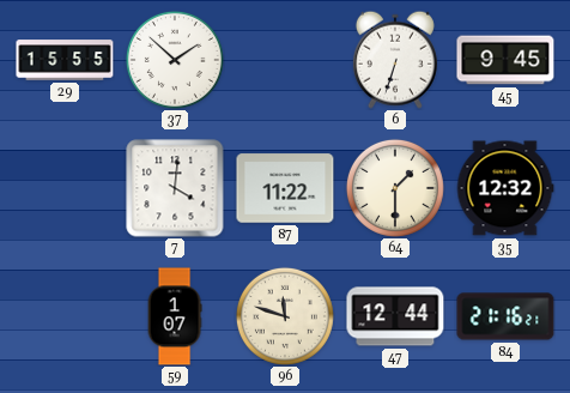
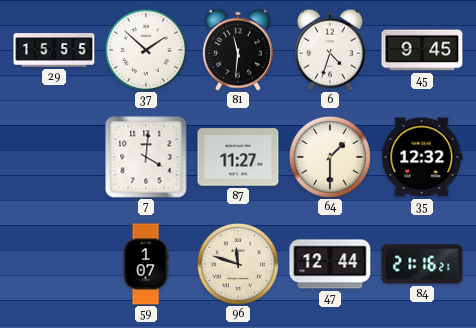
81: none -> 11:31 (238, 50)
6: 6:33 -> 4:33 (330, 50)
87: 11:22 -> 11:27 (238, 157)
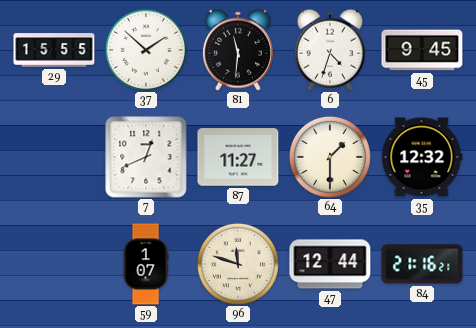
7: 4:01 -> 12:41 (146, 157)
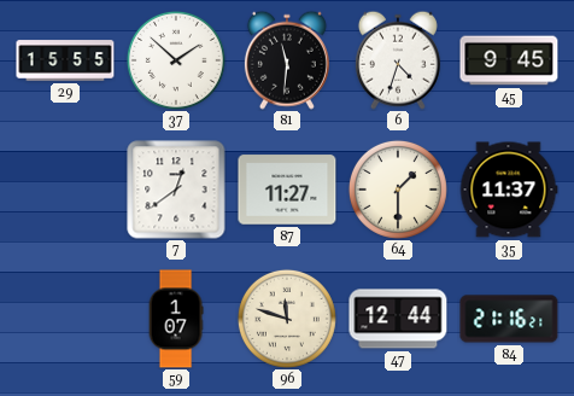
7: 12:41 -> 12:39 (176, 190)
35: 12:32 -> 11:37 (509, 190)
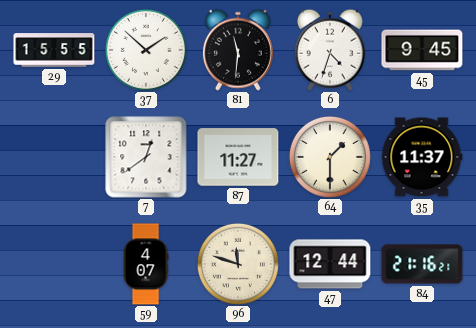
59: 1:07 -> 4:07 (146, 264)
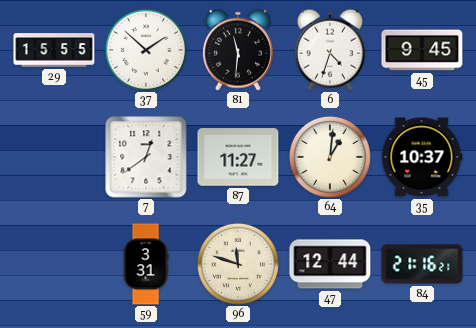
64: 1:30 -> 1:01 (330, 157)
35: 11:37 -> 10:37 (422, 157)
59: 4:07 -> 3:31 (146, 264)
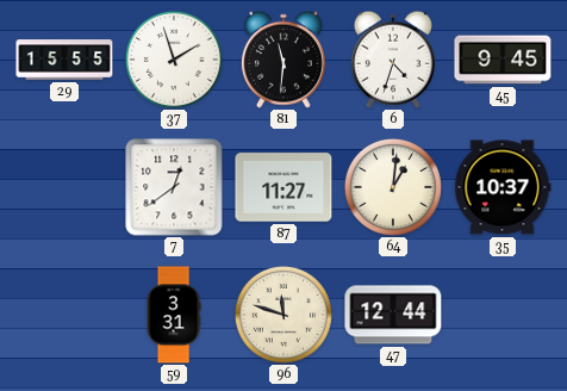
37: 1:52 -> 1:57 (174, 60)
84: 21:16 -> none (422, 264)
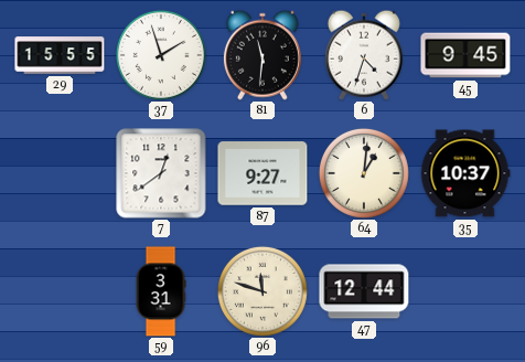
87: 11:27 -> 9:27 (262, 173)
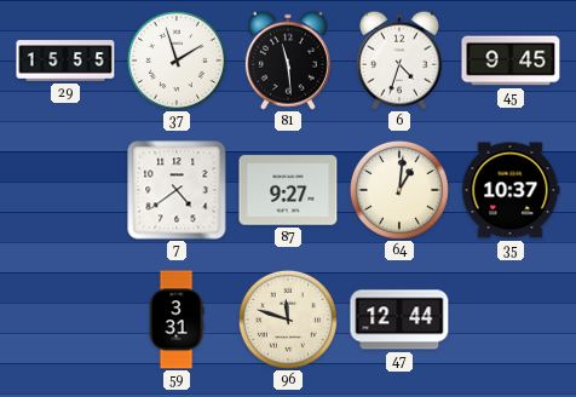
81: 11:31 -> 11:29 (288, 61)
7: 12:39 -> 4:39 (177, 190)
